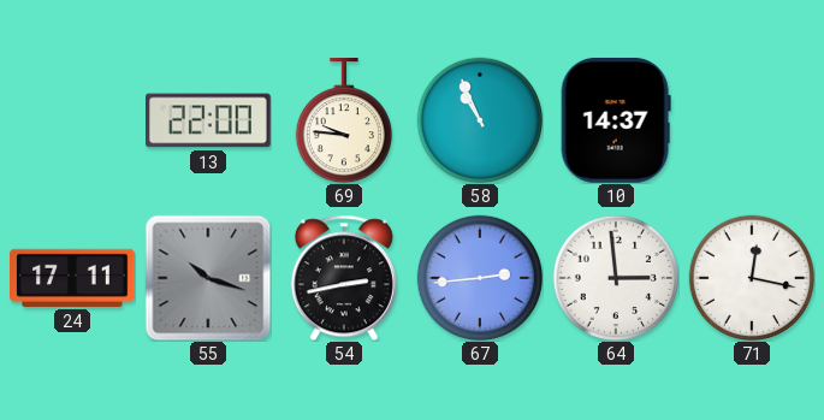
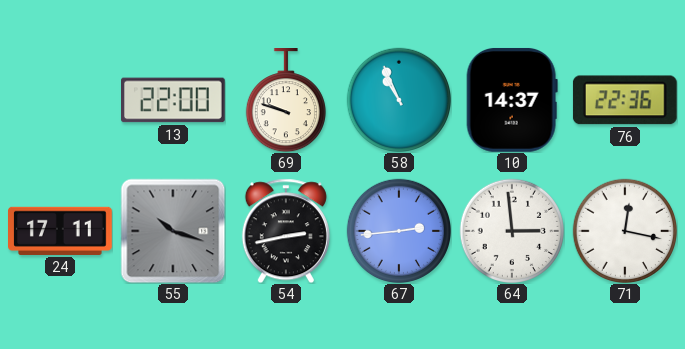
69: 9:46 -> 9:48 (286, 101)
76: none -> 22:36 (625, 100)
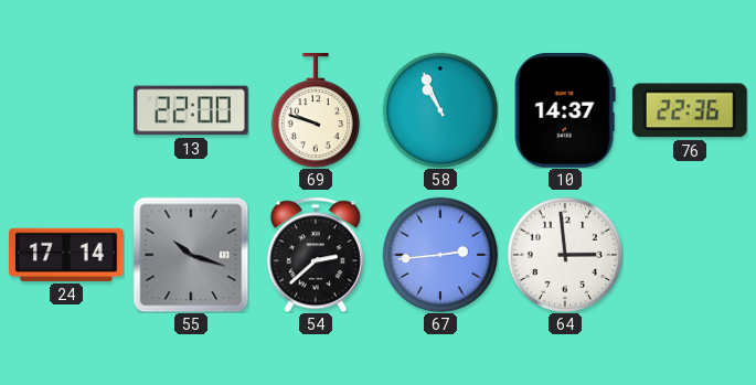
24: 17:11 -> 17:14 (67, 255)
54: 2:43 -> 2:38 (316, 255)
71: 12:17 -> none (624, 230)
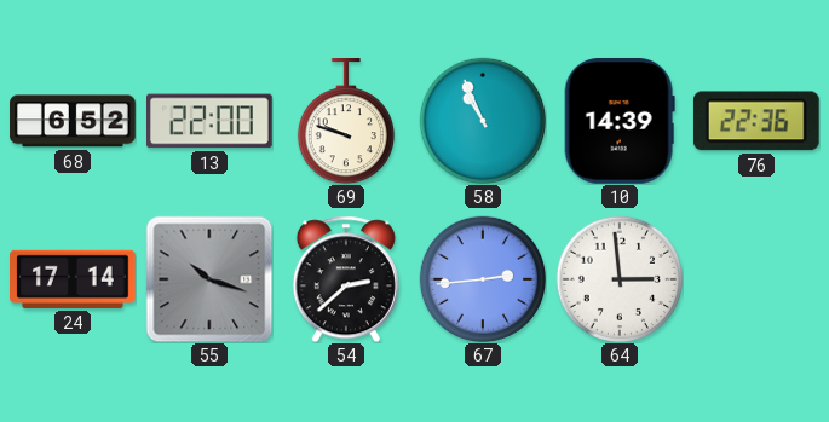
68: none -> 6:52 (74, 121)
10: 14:37 -> 14:39 (620, 121)
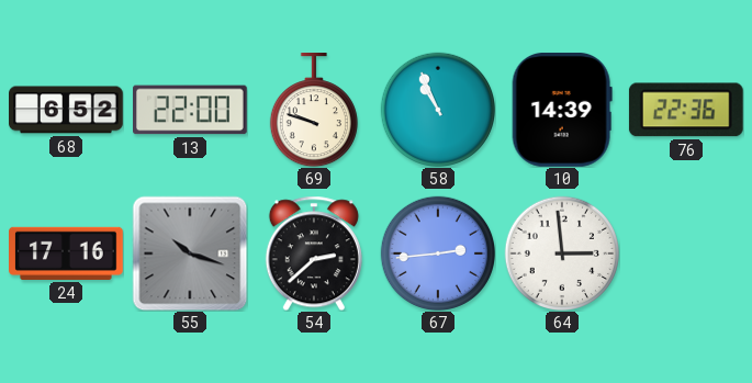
24: 17:14 -> 17:16 (67, 254)
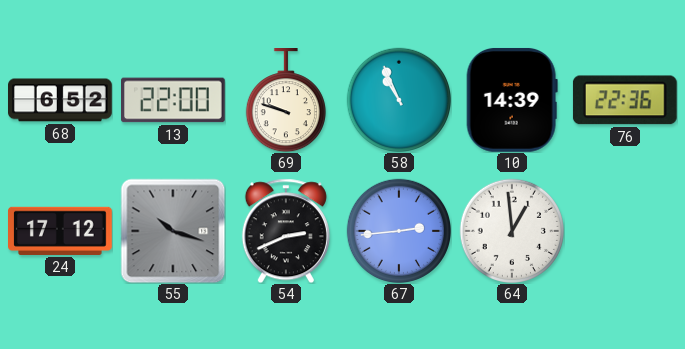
24: 17:16 -> 17:12 (61, 231)
54: 2:38 -> 2:41 (286, 231)
64: 2:59 -> 12:59 (511, 230)
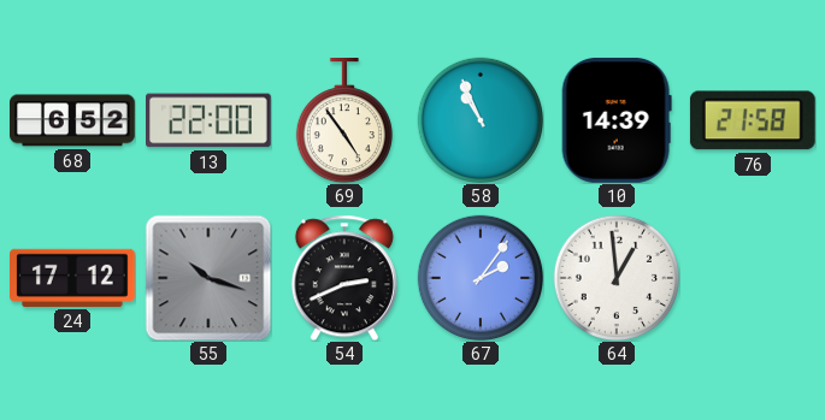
69: 9:48 -> 4:54 (344, 122)
76: 22:36 -> 21:58 (753, 120)
67: 2:44 -> 2:06 (479, 277)
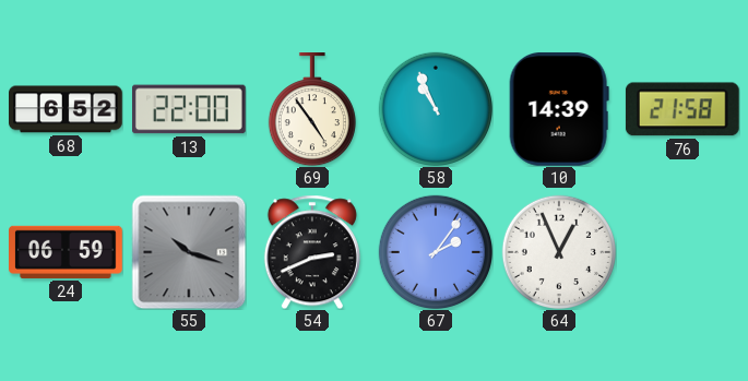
24: 17:12 -> 06:59 (67, 252)
64: 12:59 -> 12:56 (558, 251)
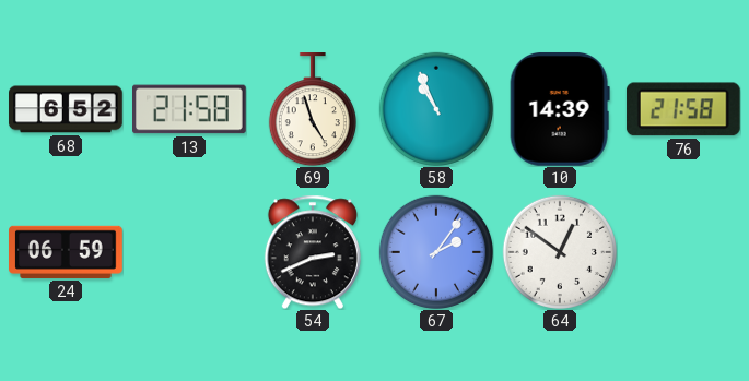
13: 22:00 -> 21:58 (190, 109)
69: 4:54 -> 4:57 (313, 110)
55: 10:18 -> none (189, 252)
64: 12:56 -> 12:51 (559, 251)
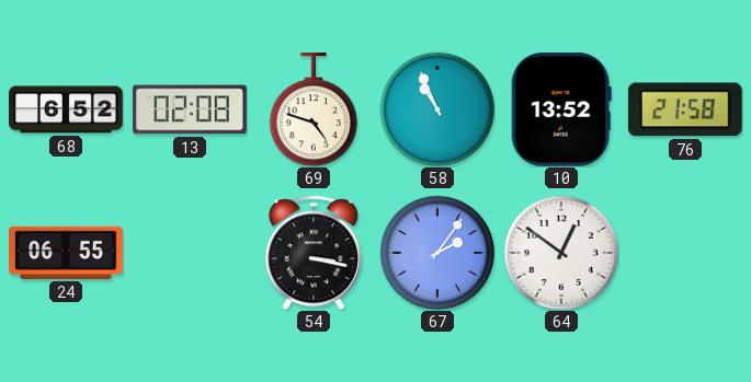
13: 21:58 -> 02:08 (191, 109)
69: 4:57 -> 4:48 (314, 111)
10: 14:39 -> 13:52 (561, 109)
24: 06:59 -> 06:55 (67, 253)
54: 2:41 -> 3:17 (314, 253)
